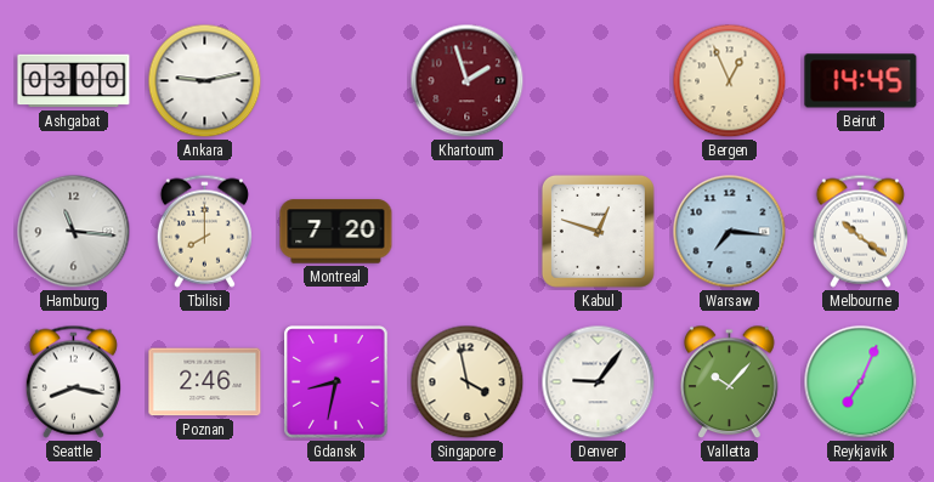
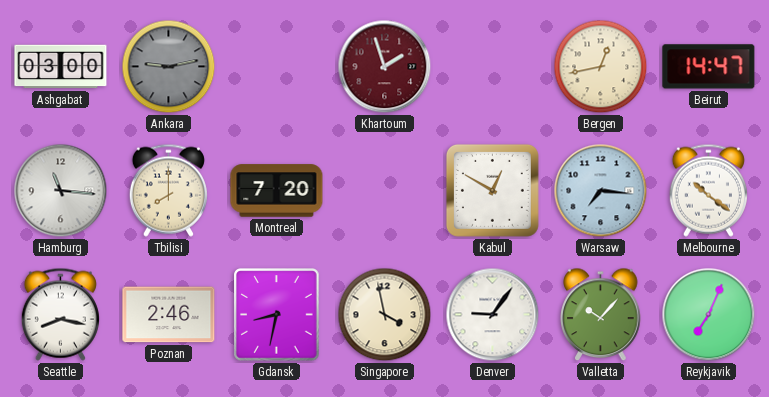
Ankara dial: white -> grey (169, 67)
Bergen: 12:56 -> 12:43 (601, 67)
Beirut: 14:45 -> 14:47 (709, 67)
Kabul: 12:48 -> 12:50 (492, 190)
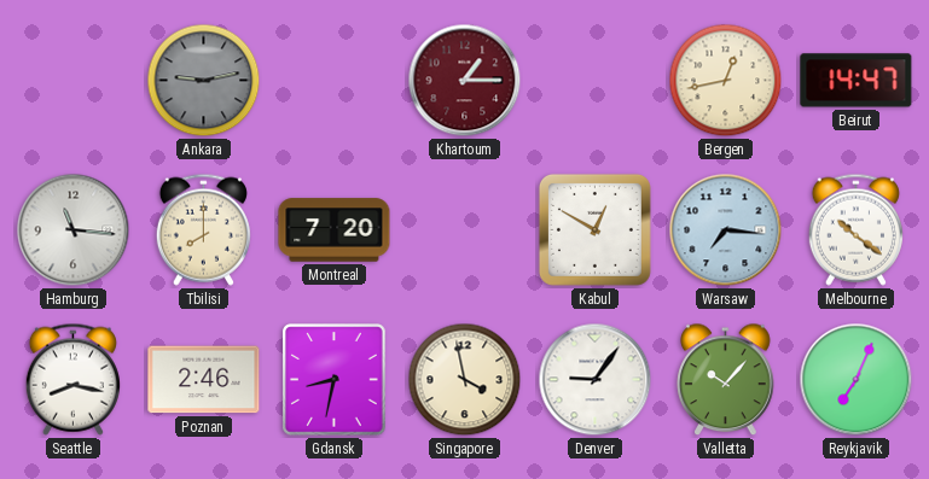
Ashgabat: 03:00 -> none (61, 67)
Khartoum: 1:57 -> 1:15 (465, 81)
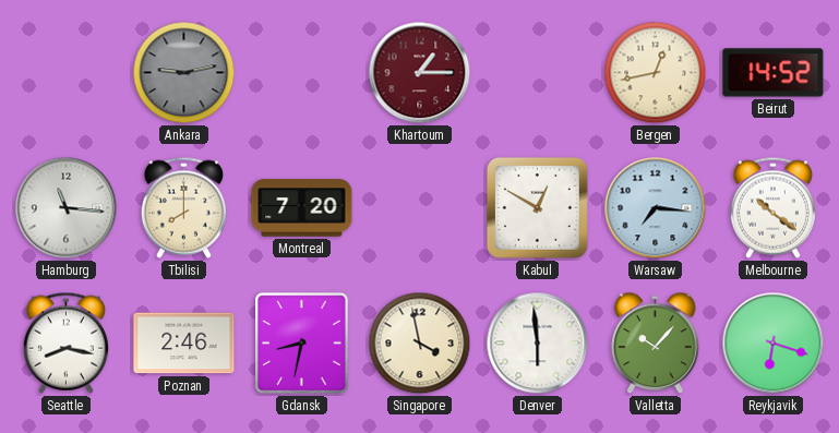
Beirut: 14:47 -> 14:52 (774, 73)
Denver: 9:06 -> 5:59 (538, 344)
Reykjavik: 7:04 -> 6:18 (774, 344)
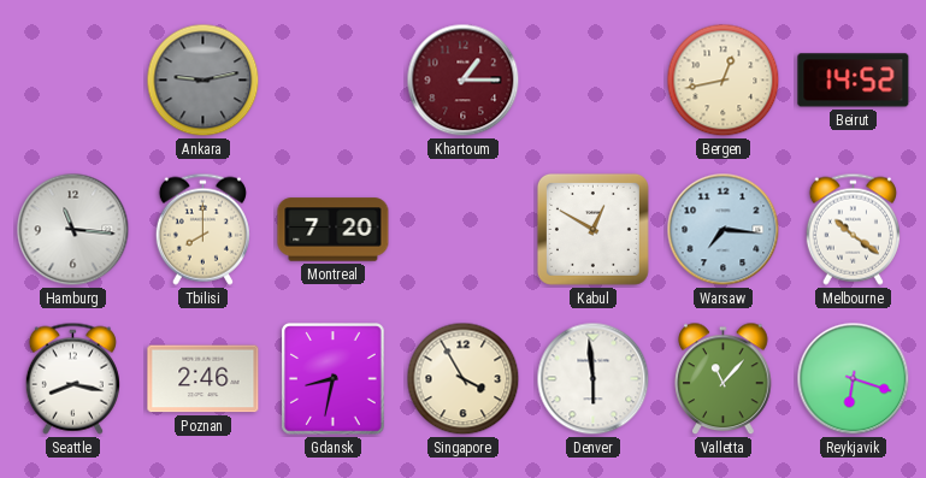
Singapore: 3:58 -> 3:55 (464, 379)
Valletta: 10:07 -> 11:07 (724, 379)
